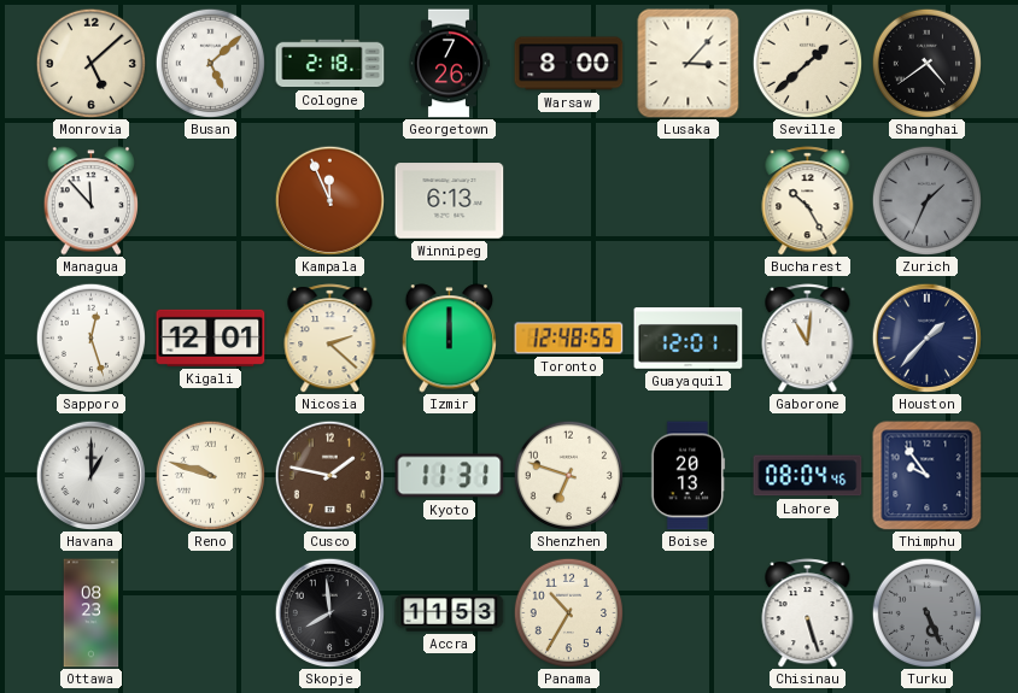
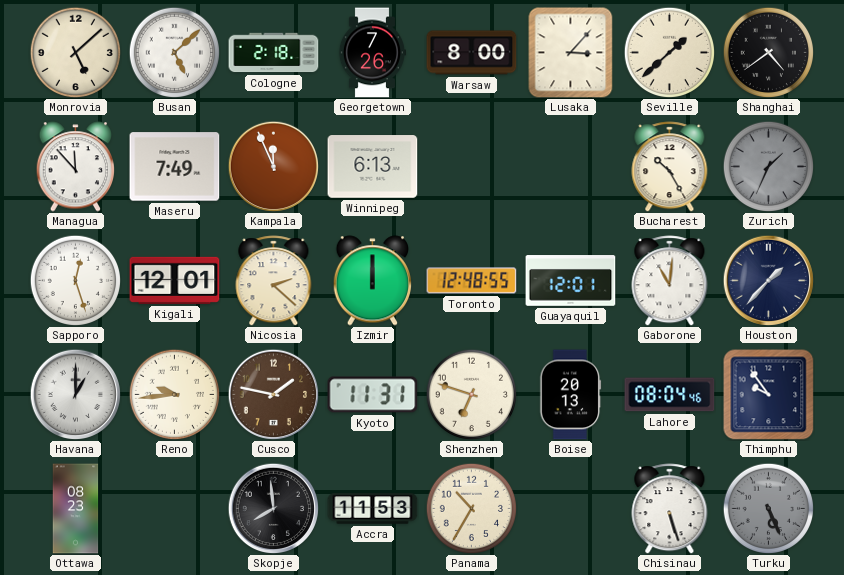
Maseru: none -> 7:49 (175, 167)
Reno: 9:48 -> 9:44 (174, 394)
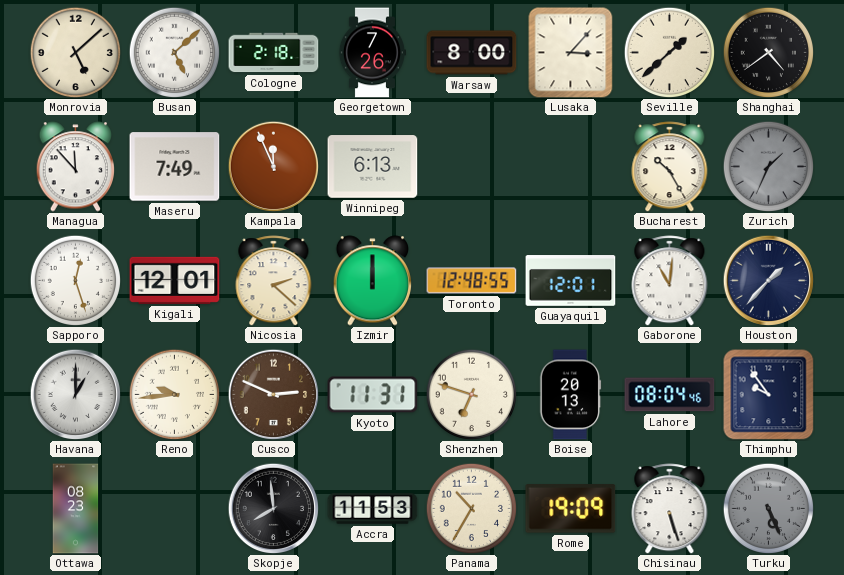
Cusco: 1:47 -> 2:49 (273, 394)
Rome: none -> 19:09 (571, 509)
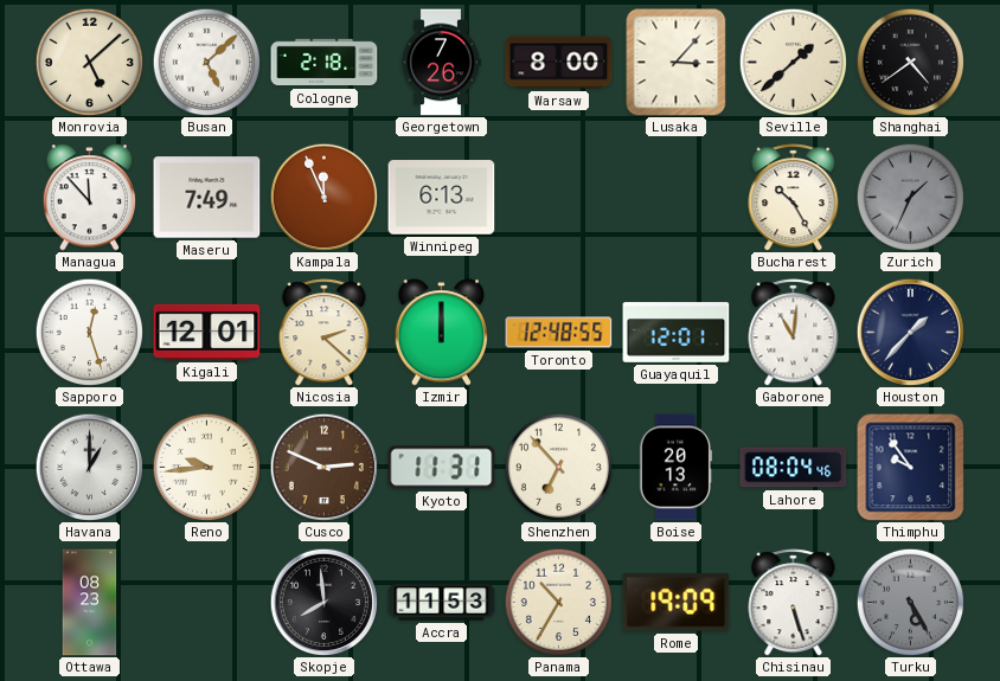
Shenzhen: 6:48 -> 6:53 (558, 467)
Turku: 5:26 -> 5:25 (910, 602)
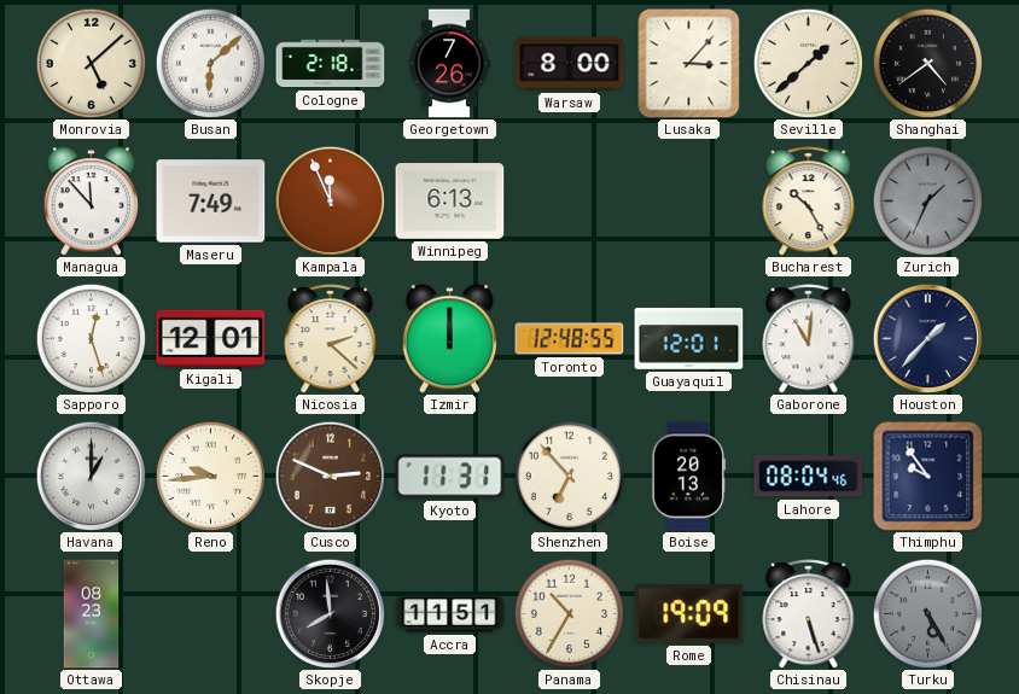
Busan: 5:08 -> 6:08 (210, 63)
Accra: 11:53 -> 11:51 (450, 614)
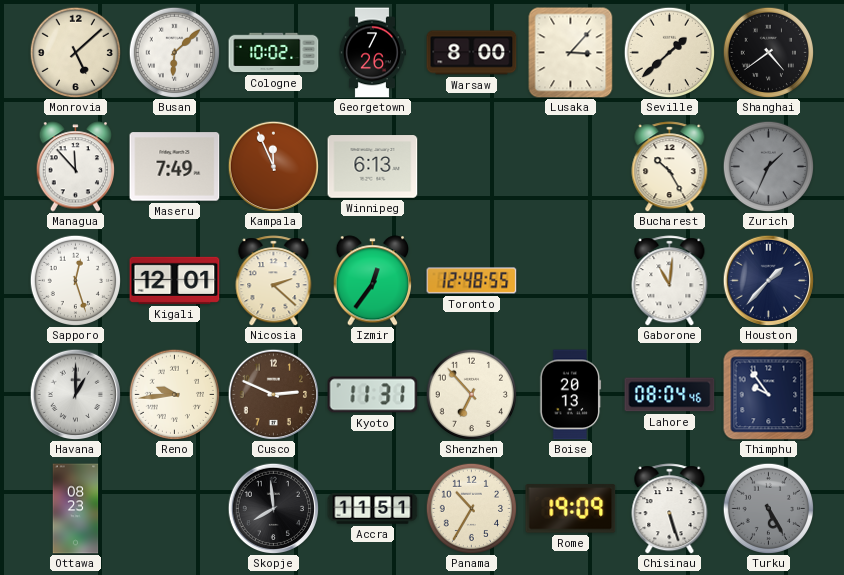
Cologne: 2:18 -> 10:02 (274, 53)
Izmir: 12:00 -> 12:36 (373, 281)
Guayaquil: 12:01 -> none (689, 339)
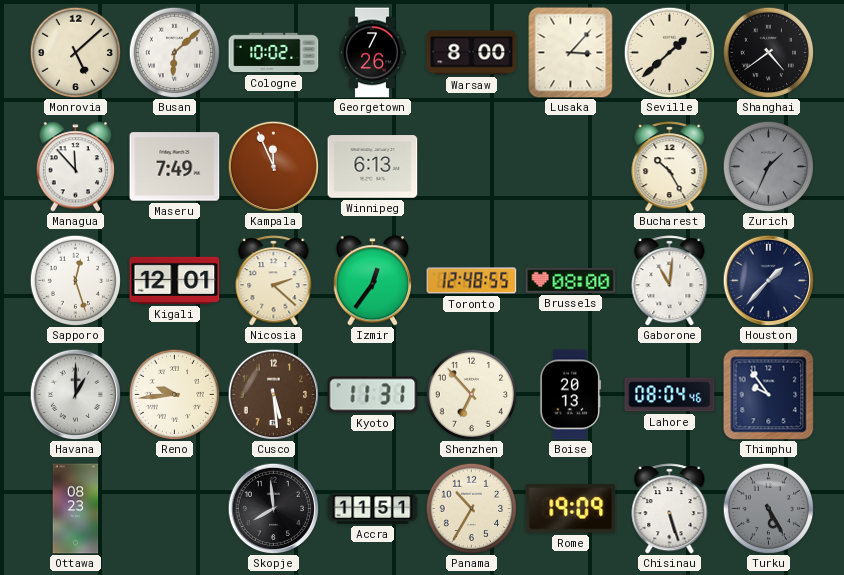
Brussels: none -> 08:00 (571, 280)
Cusco: 2:49 -> 5:29 (273, 394)
